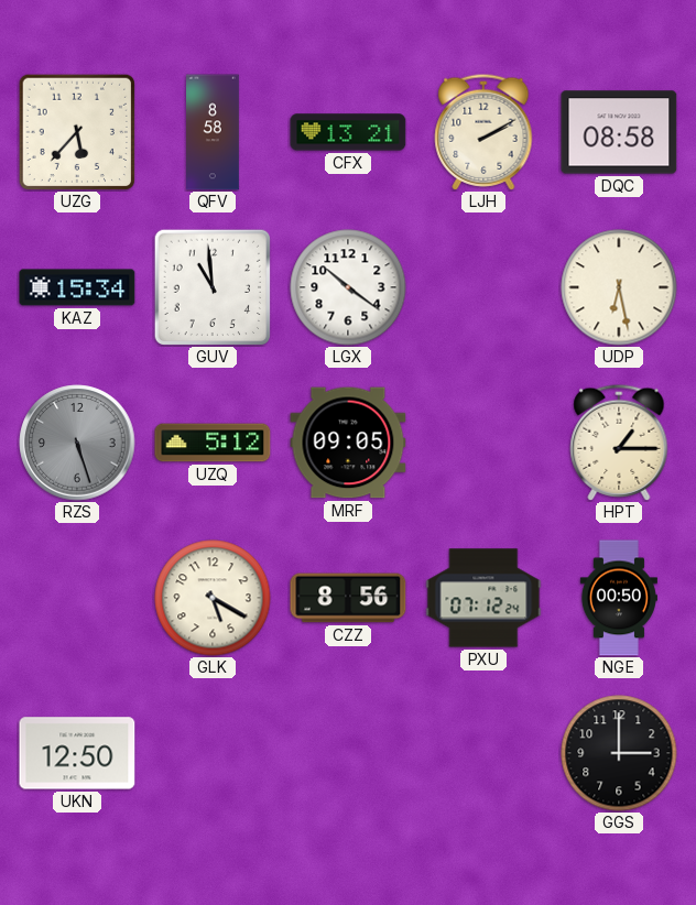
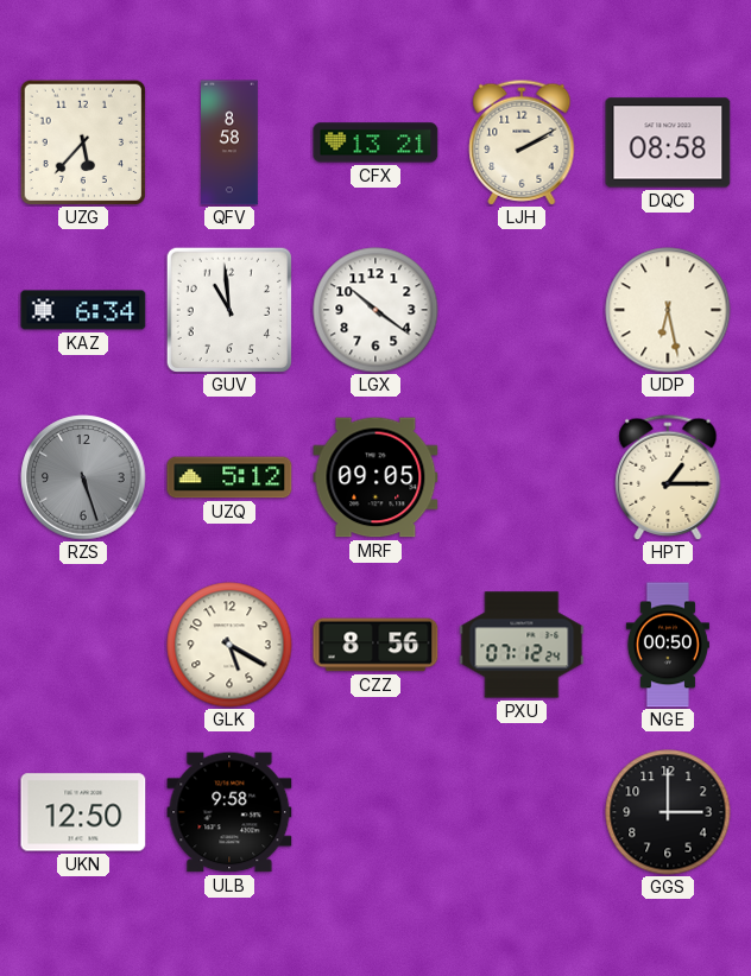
KAZ: 15:34 -> 6:34 (83, 310)
ULB: none -> 9:58 (229, 812)
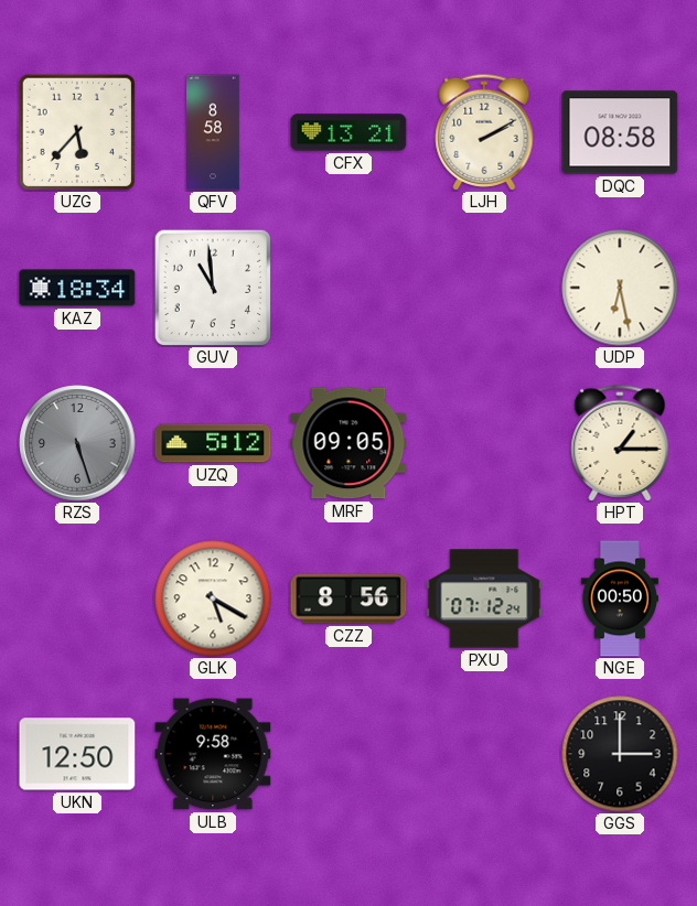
KAZ: 6:34 -> 18:34 (77, 288)
LGX: 10:21 -> none (375, 310)
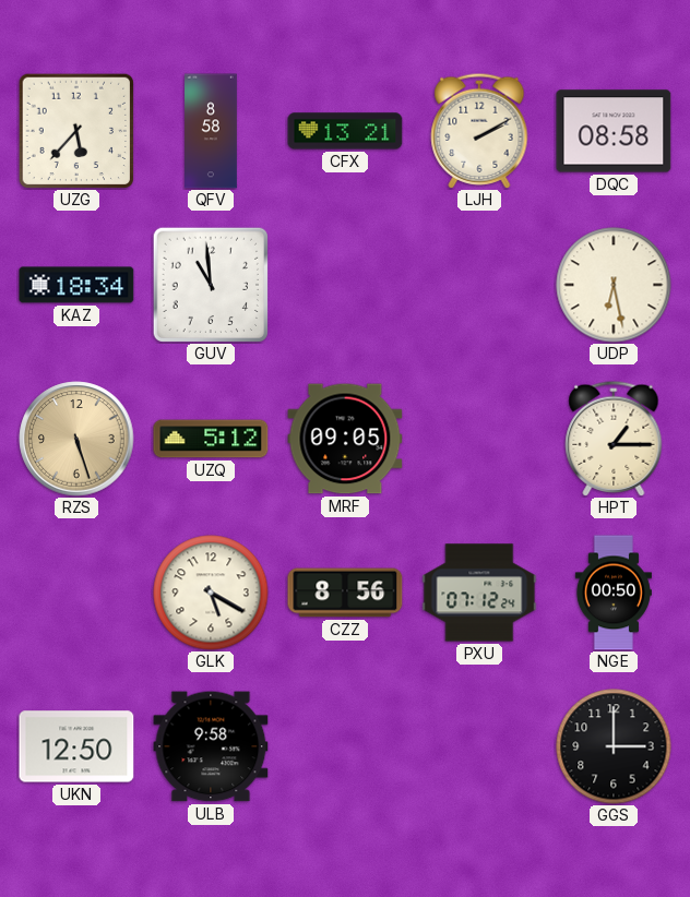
RZS dial: grey -> champagne (76, 439)
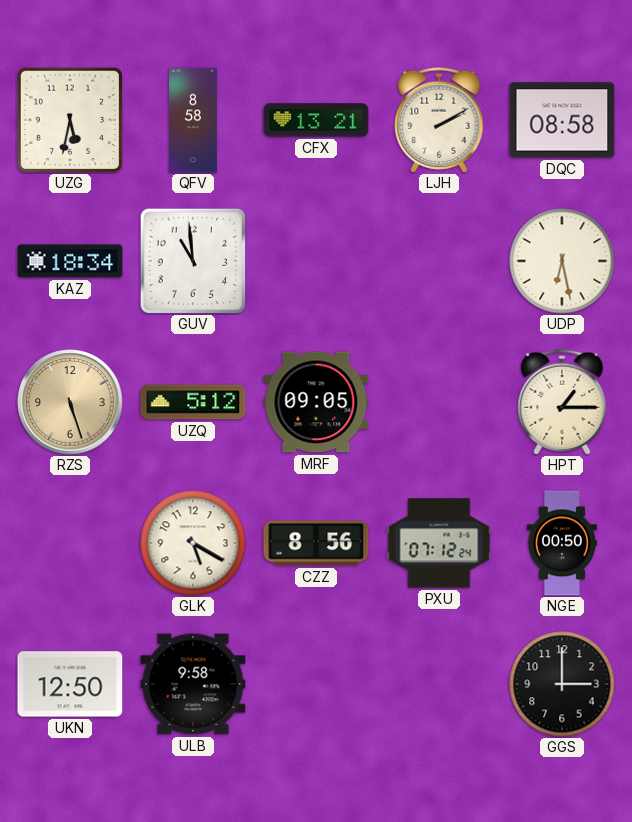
UZG: 5:37 -> 5:32 (70, 120)
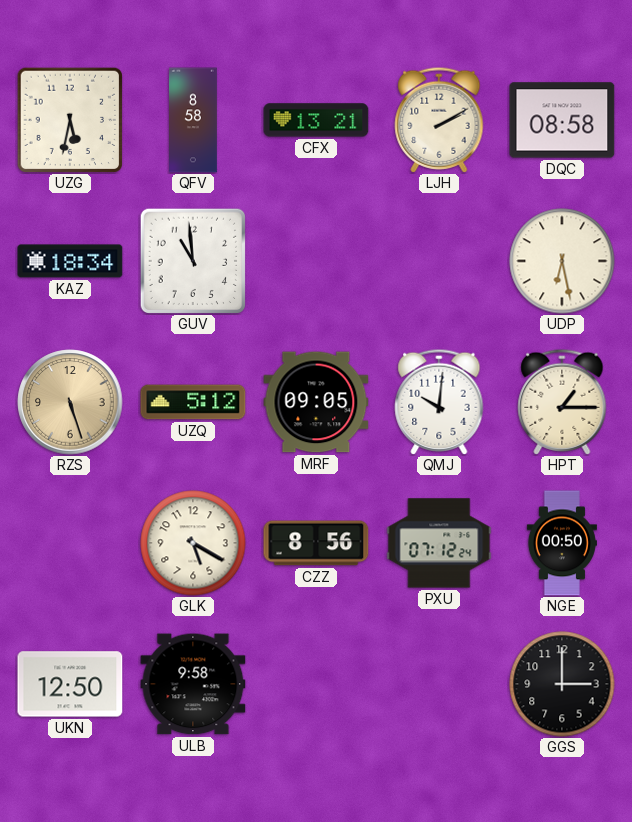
QMJ: none -> 10:01 (439, 402)
